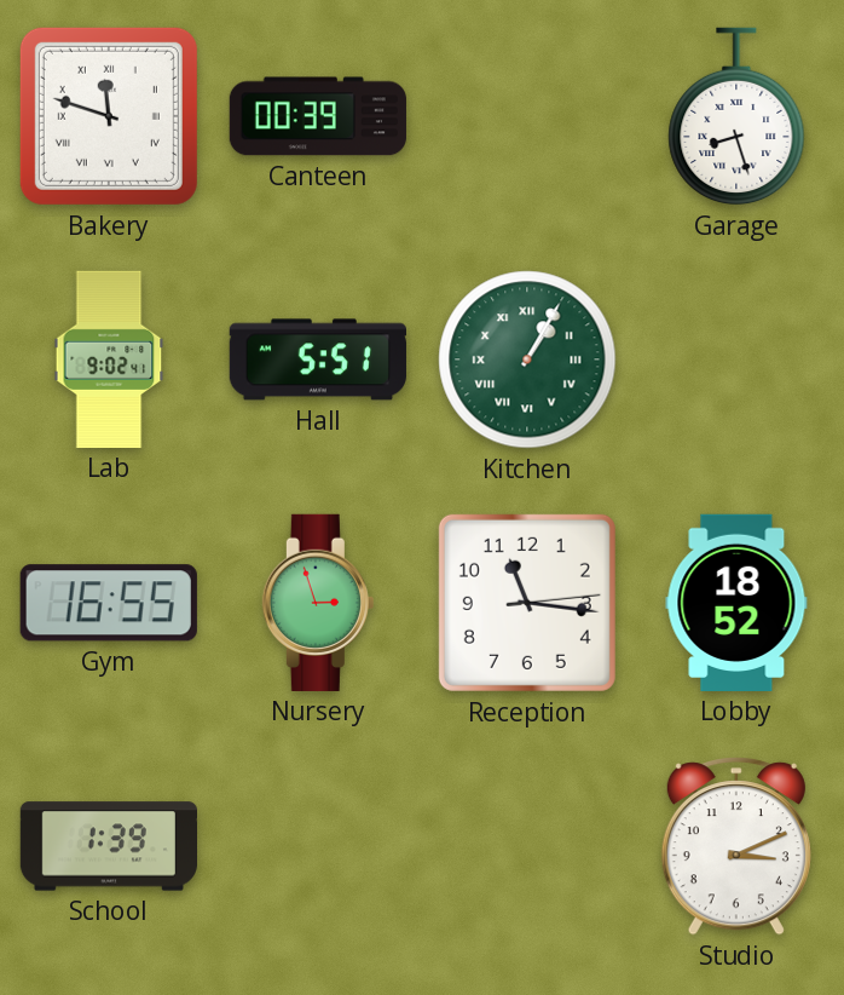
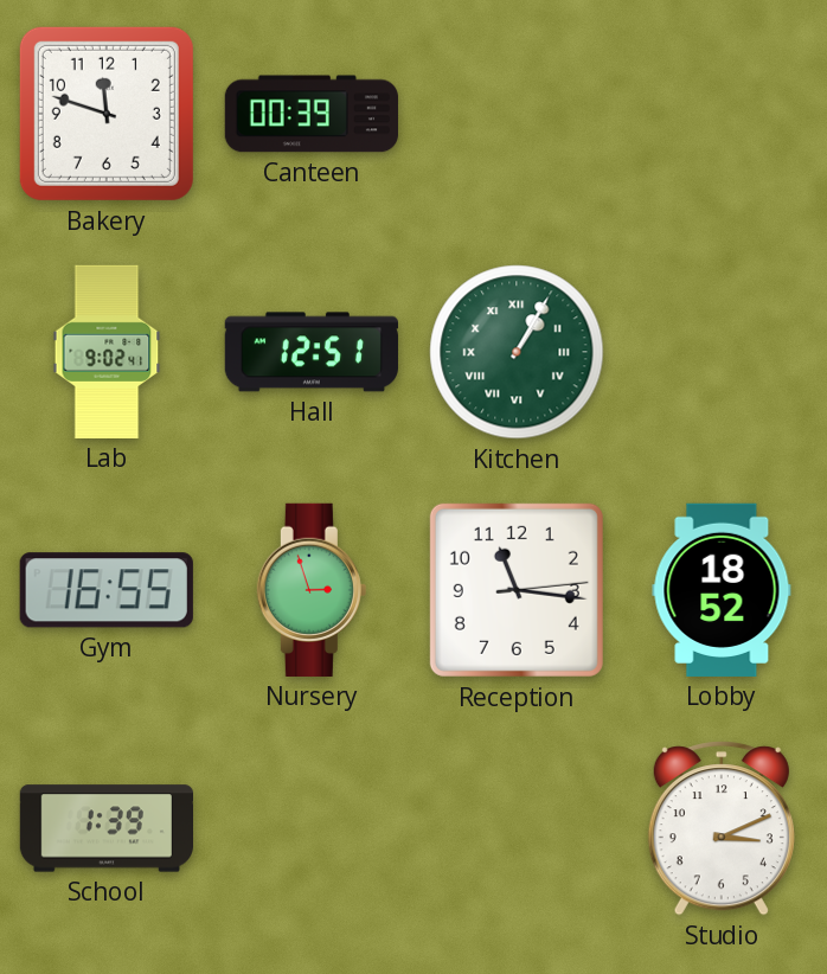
Bakery numerals: Roman -> Arabic (107, 114)
Garage: 8:27 -> none (736, 116)
Hall: 5:51 -> 12:51 (312, 352)
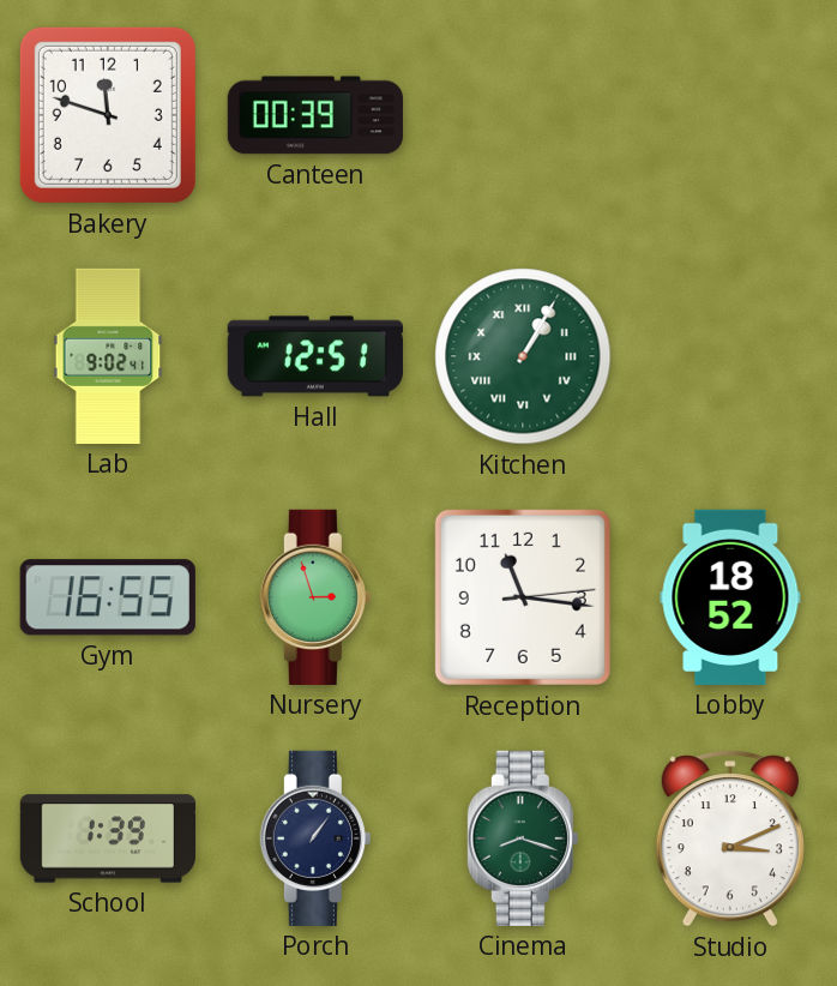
Porch: none -> 1:06 (315, 838)
Cinema: none -> 8:18 (523, 838)
